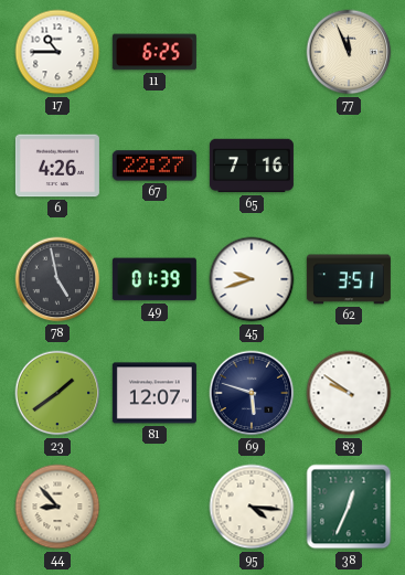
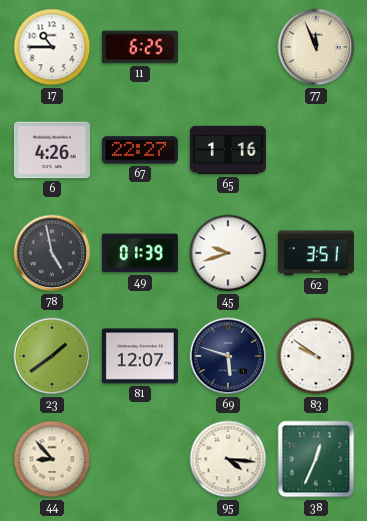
65: 7:16 -> 1:16 (228, 150)
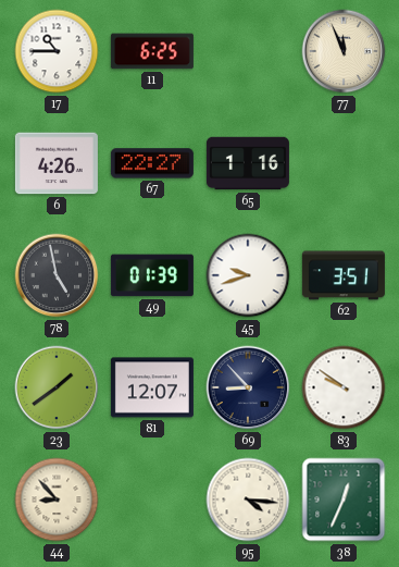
69: 5:48 -> 8:53 (248, 387)
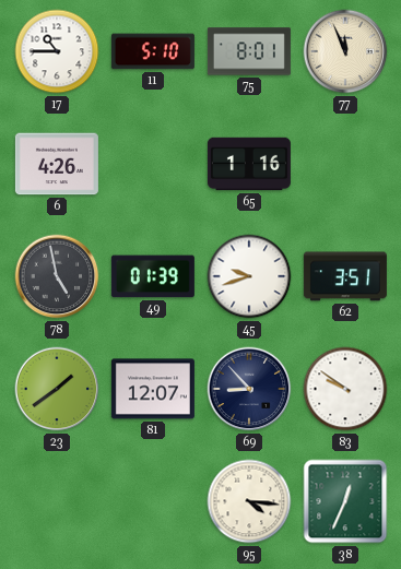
11: 6:25 -> 5:10 (153, 51)
75: none -> 8:01 (249, 51)
67: 22:27 -> none (152, 163)
44: 8:53 -> none (57, 500)
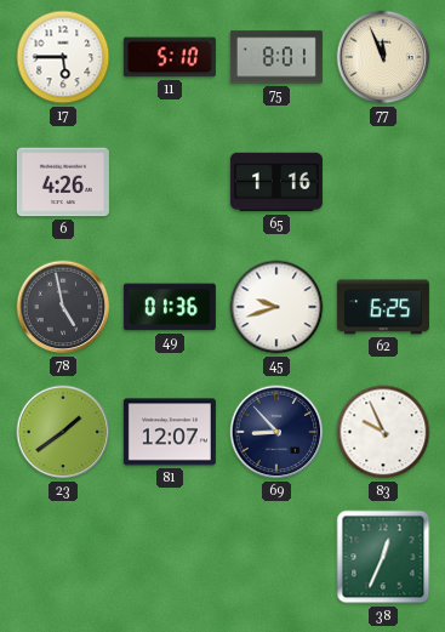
17: 10:45 -> 5:45 (63, 57)
49: 01:39 -> 01:36 (170, 307)
62: 3:51 -> 6:25 (383, 307)
83: 9:51 -> 9:56 (383, 432)
95: 4:16 -> none (249, 501)
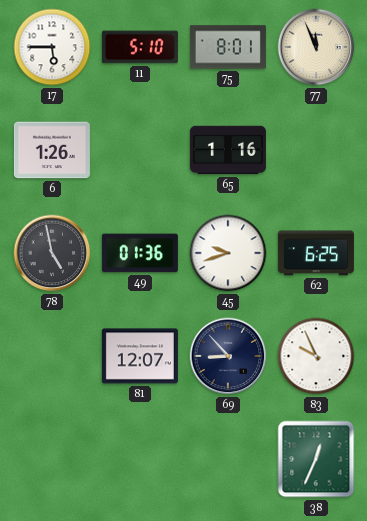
6: 4:26 -> 1:26 (52, 150)
23: 1:39 -> none (63, 432)
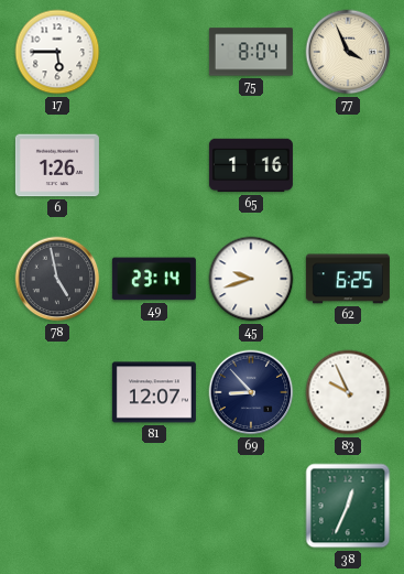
11: 5:10 -> none (140, 47)
75: 8:01 -> 8:04 (251, 52)
77: 11:56 -> 3:56 (348, 52)
49: 01:36 -> 23:14 (154, 279)
